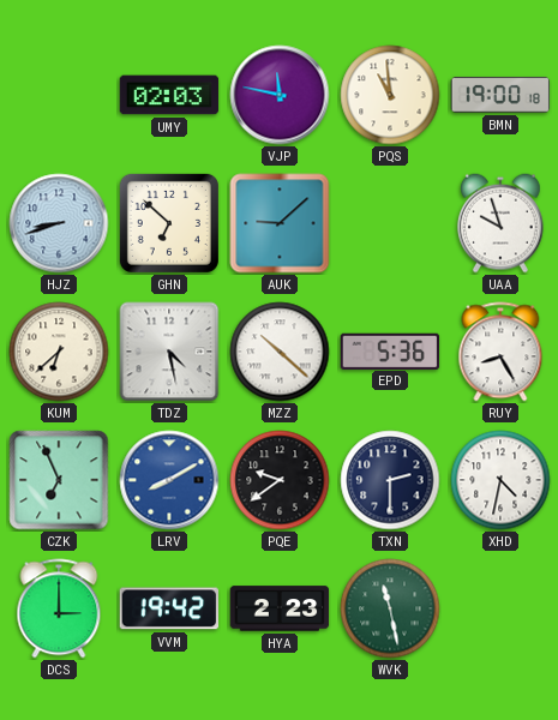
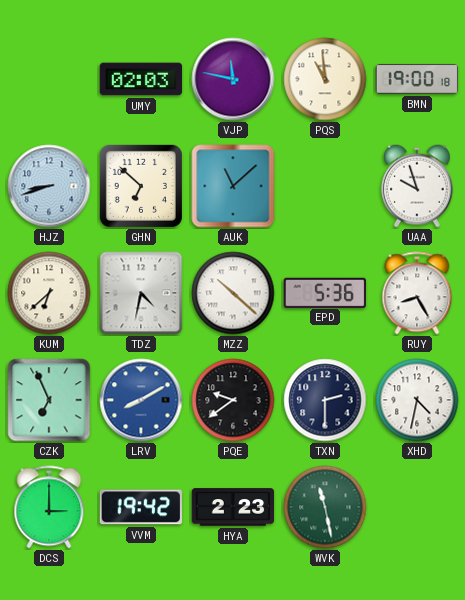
AUK: 9:08 -> 11:08 (233, 186)
TDZ: 4:28 -> 4:32 (141, 293)
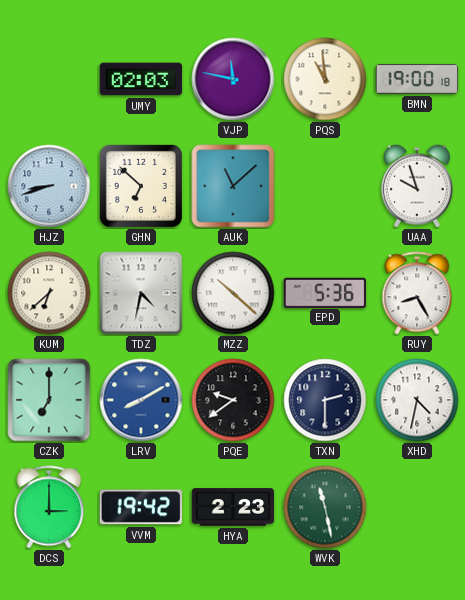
CZK: 6:56 -> 7:00 (49, 400)
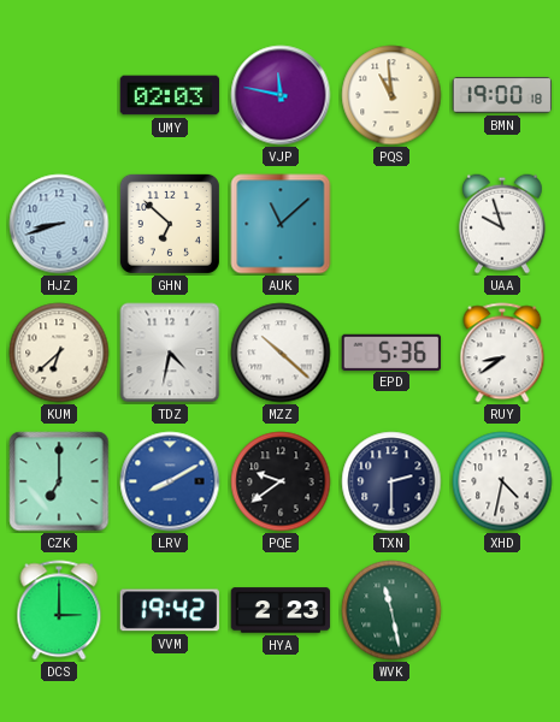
RUY: 8:25 -> 8:39 (502, 353)
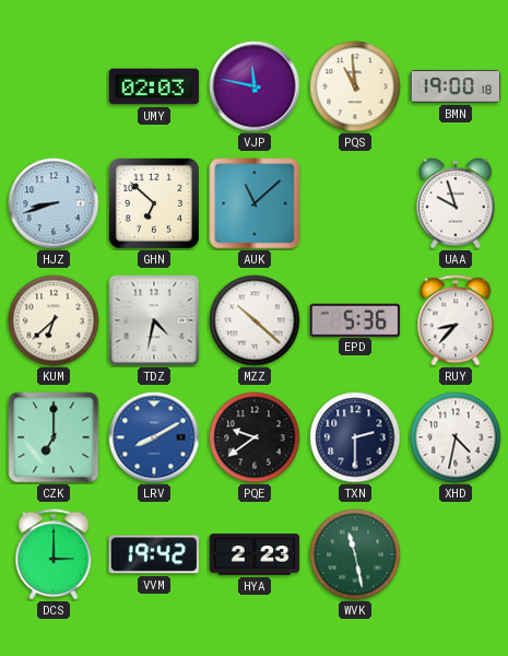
RUY: 8:39 -> 8:37 (456, 320)
